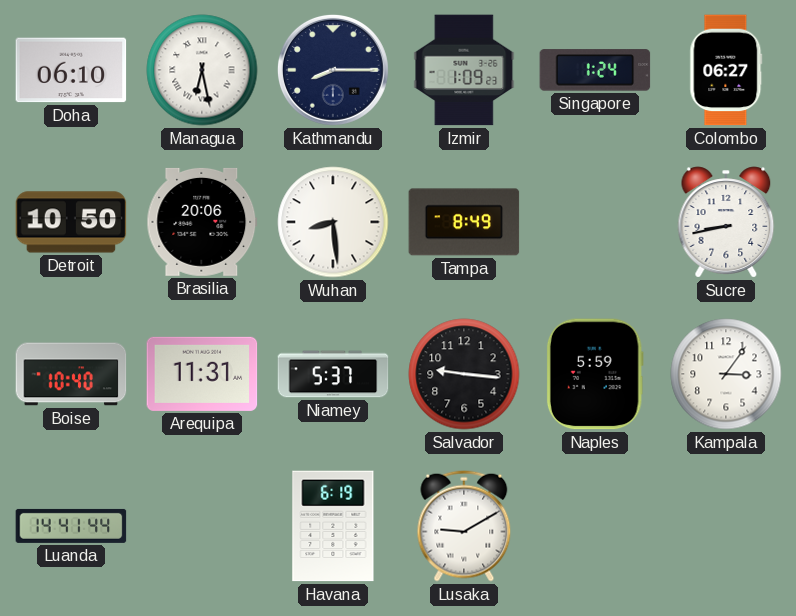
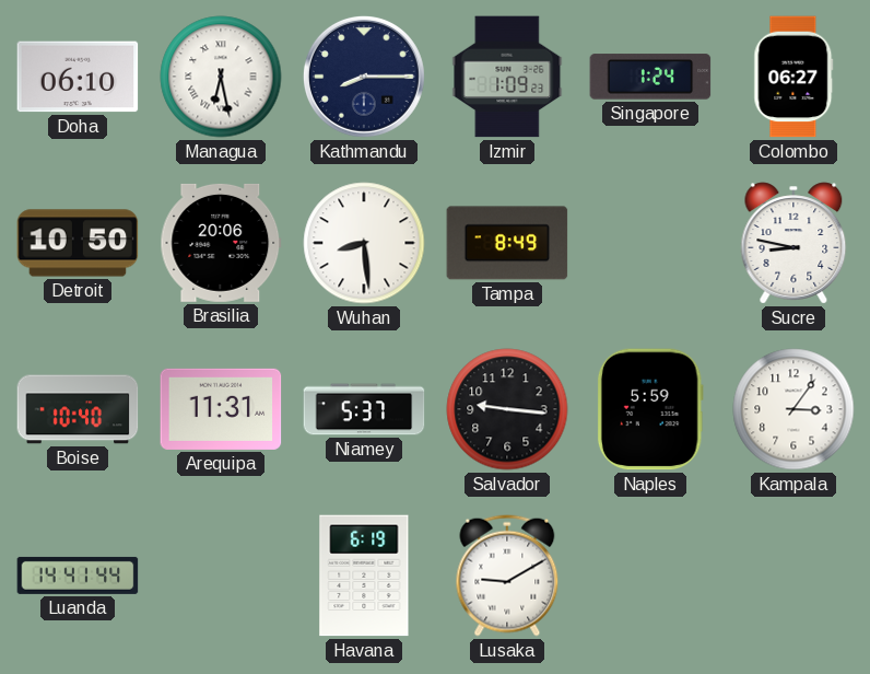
Sucre: 8:43 -> 8:47 (793, 243)
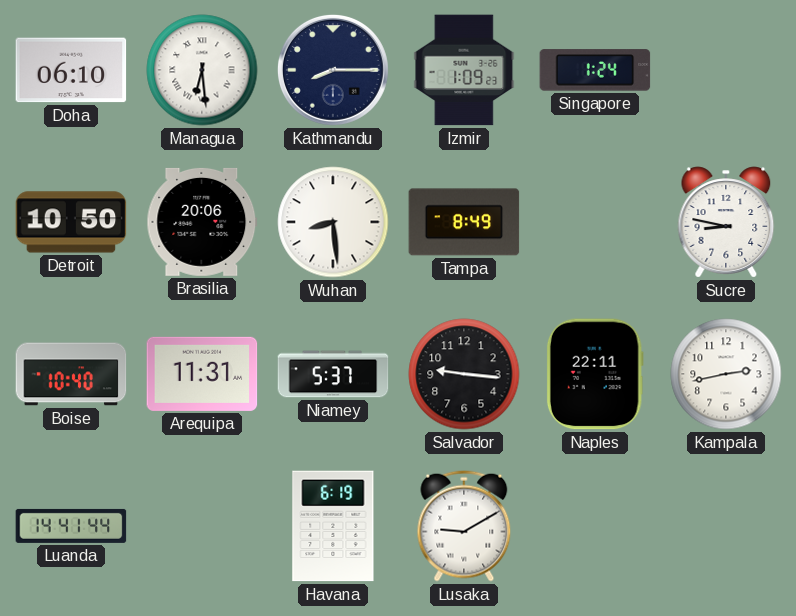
Managua: 6:28 -> 6:29 (202, 70)
Colombo: 06:27 -> none (793, 77)
Naples: 5:59 -> 22:11 (595, 374)
Kampala: 3:06 -> 2:43 (726, 374)
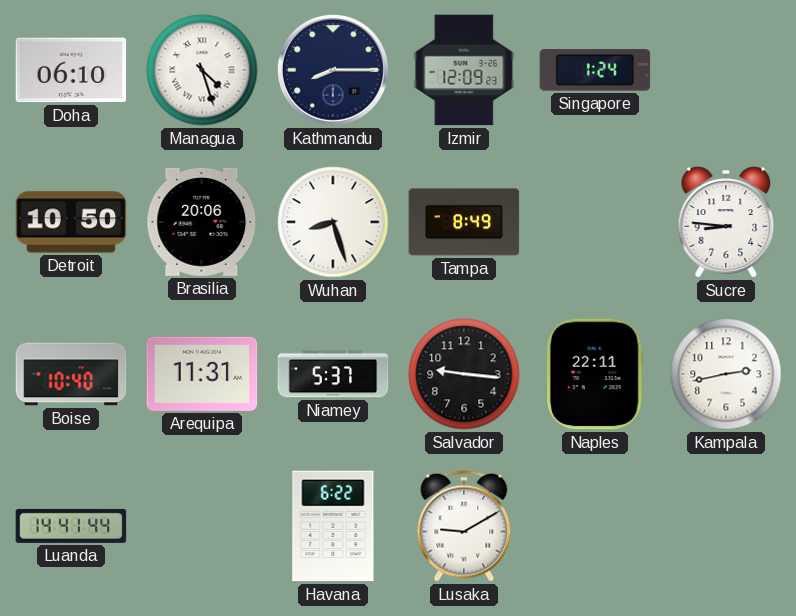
Managua: 6:29 -> 4:27 (202, 70)
Izmir: 1:09 -> 12:09 (464, 70)
Wuhan: 8:29 -> 8:27 (333, 222)
Sucre: 8:47 -> 8:46 (726, 222)
Havana: 6:19 -> 6:22 (333, 526)
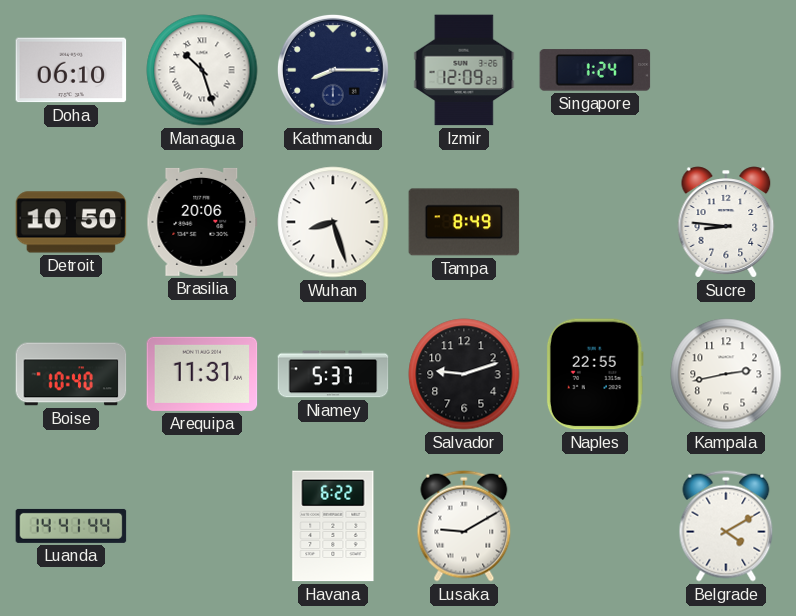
Managua: 4:27 -> 10:27 (202, 70)
Salvador: 9:16 -> 9:12 (464, 374)
Naples: 22:11 -> 22:55 (595, 374)
Belgrade: none -> 4:10 (726, 526)
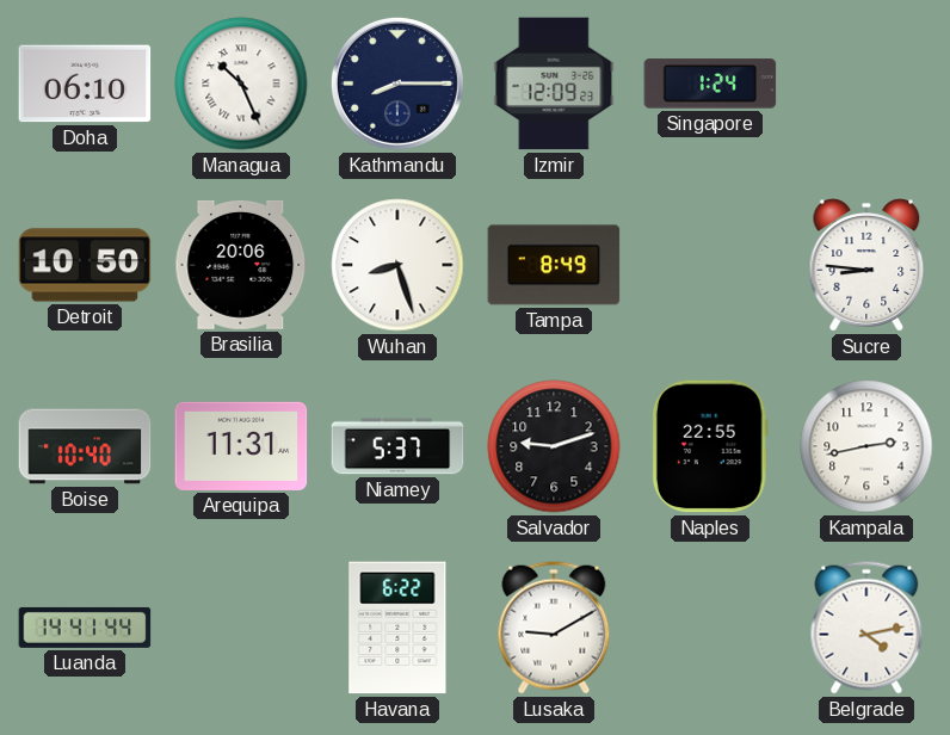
Managua: 10:27 -> 10:26 (241, 84)
Belgrade: 4:10 -> 4:13 (866, 628)
